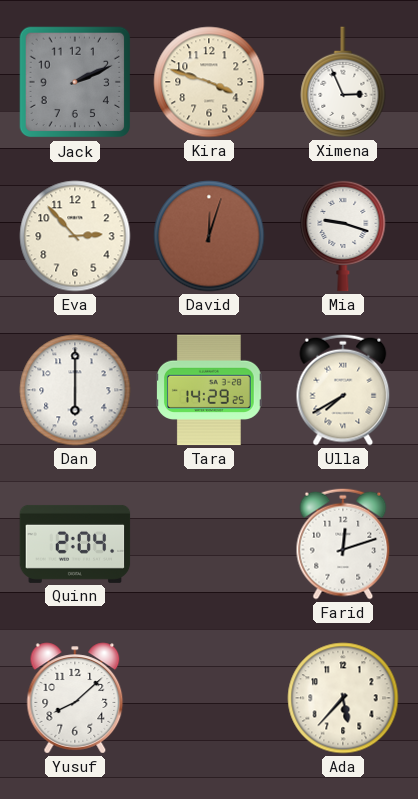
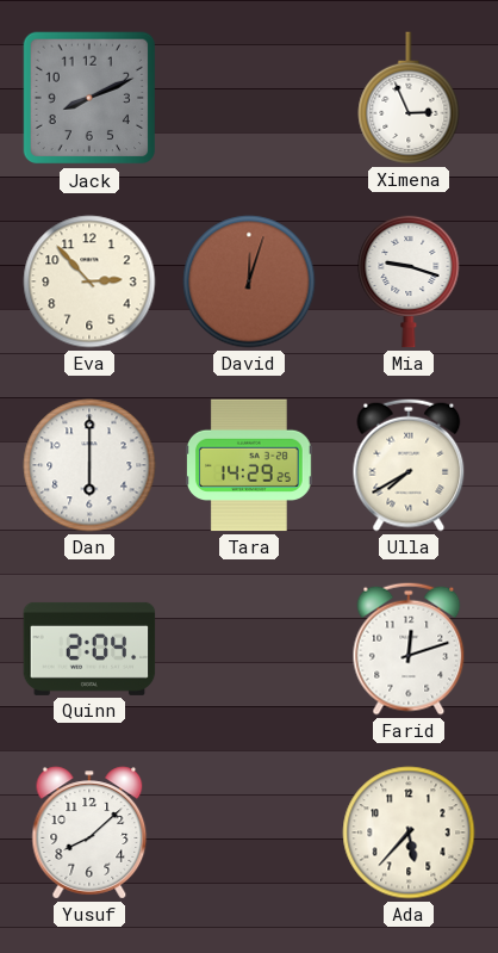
Jack: 2:11 -> 8:11 (89, 98)
Kira: 3:48 -> none (209, 82)
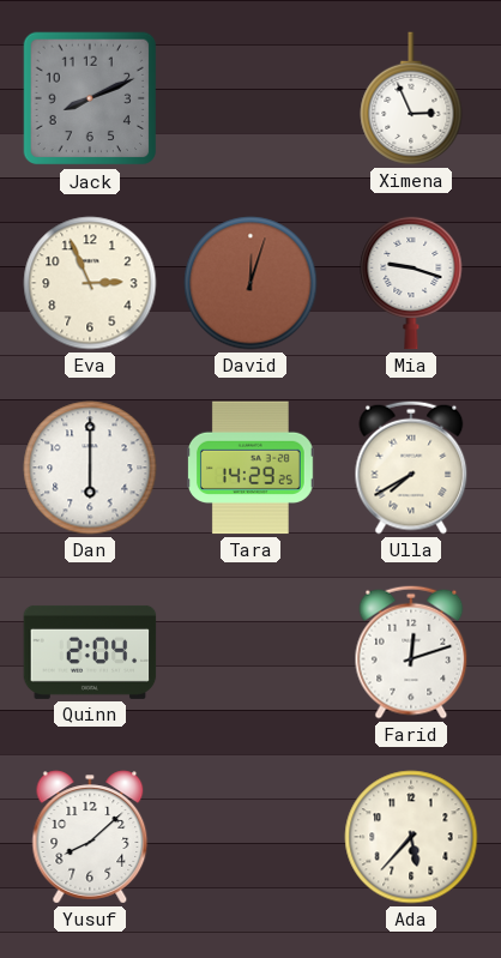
Eva: 2:53 -> 2:56 (90, 283)
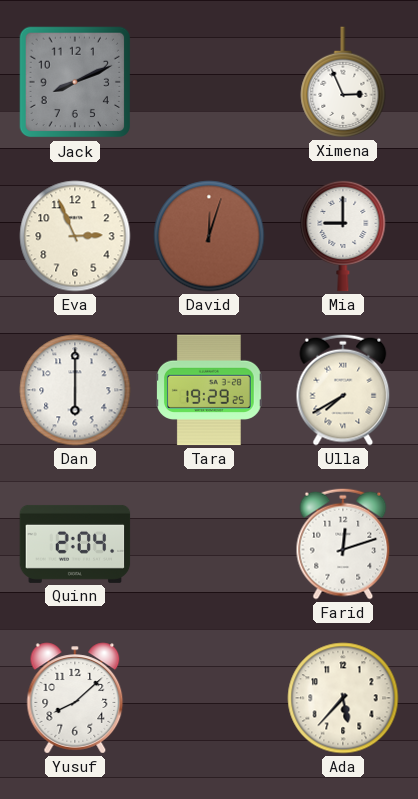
Mia: 9:18 -> 9:00 (343, 236)
Tara: 14:29 -> 19:29 (210, 390)
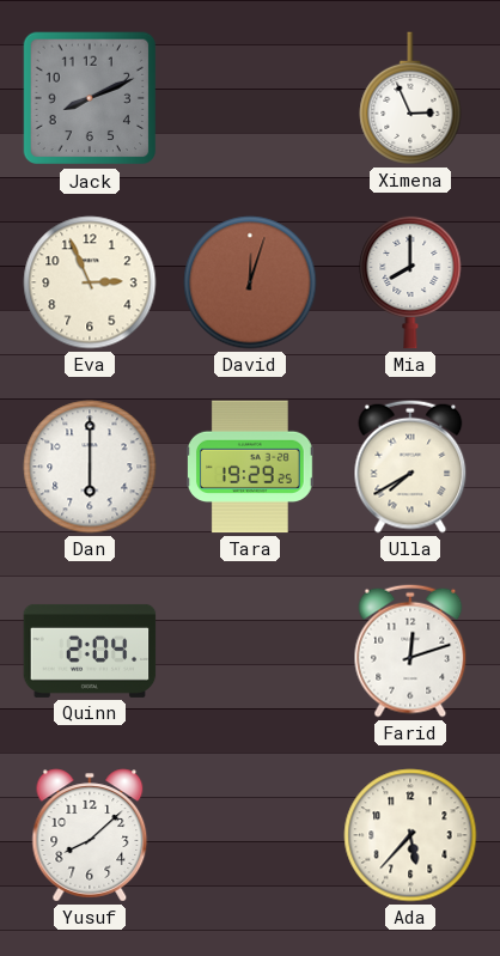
Mia: 9:00 -> 8:00 (410, 282)
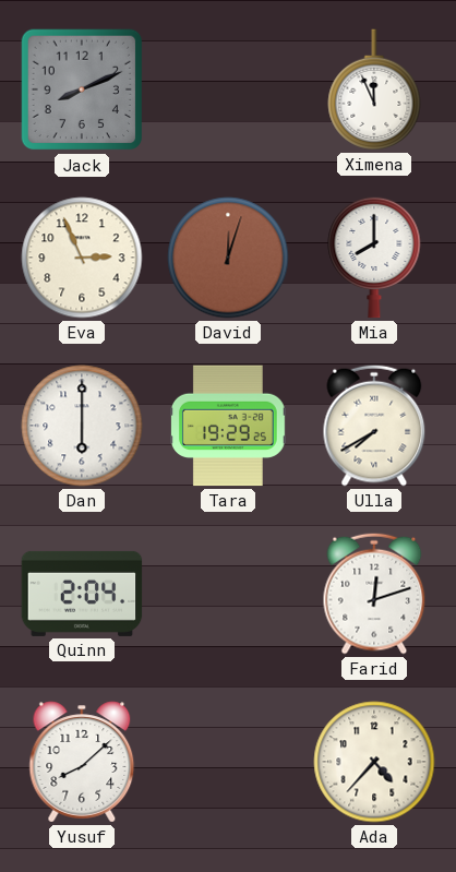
Ximena: 2:56 -> 11:56 (374, 89)
Ada: 5:37 -> 4:37 (374, 762)
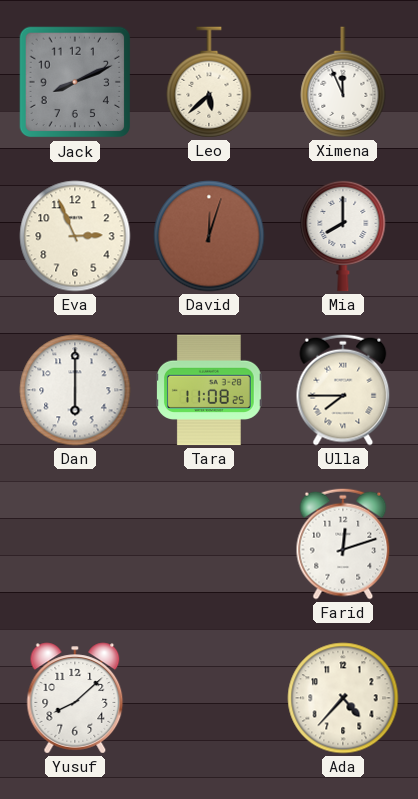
Leo: none -> 5:38 (209, 82)
Tara: 19:29 -> 11:08 (210, 390)
Ulla: 7:40 -> 7:45 (343, 390)
Quinn: 2:04 -> none (82, 594)
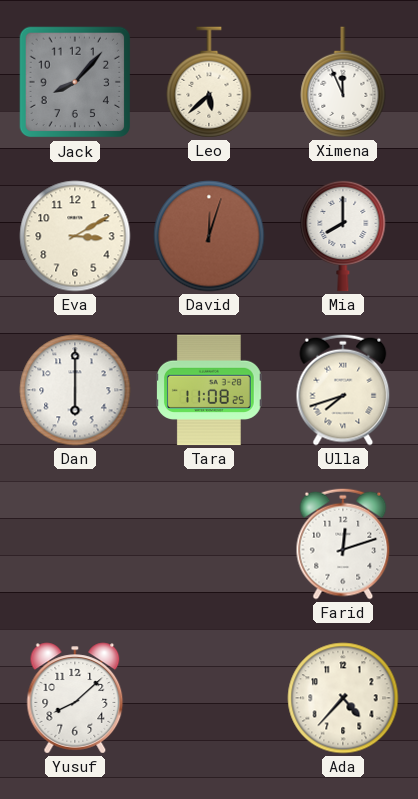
Jack: 8:11 -> 8:07 (75, 82)
Eva: 2:56 -> 3:10 (75, 236)
Ulla: 7:45 -> 7:42 (343, 390)
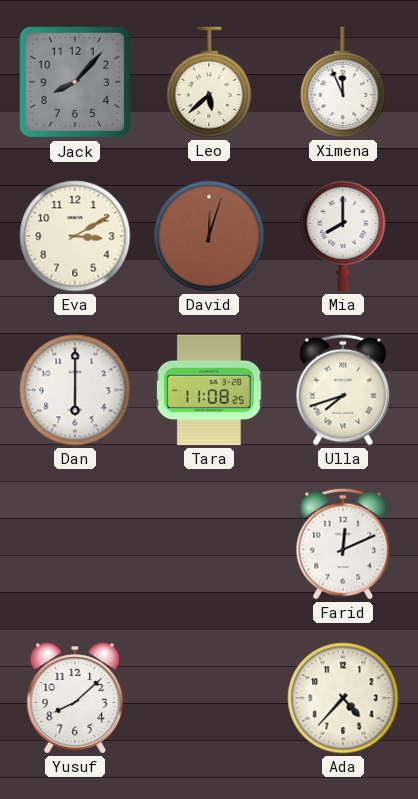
Farid: 12:12 -> 12:11 (343, 544)
